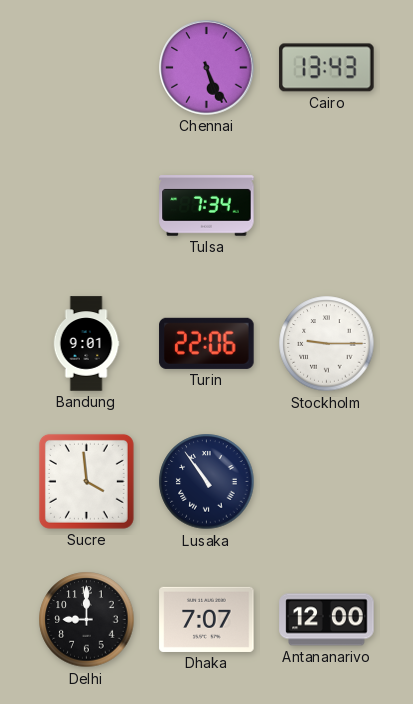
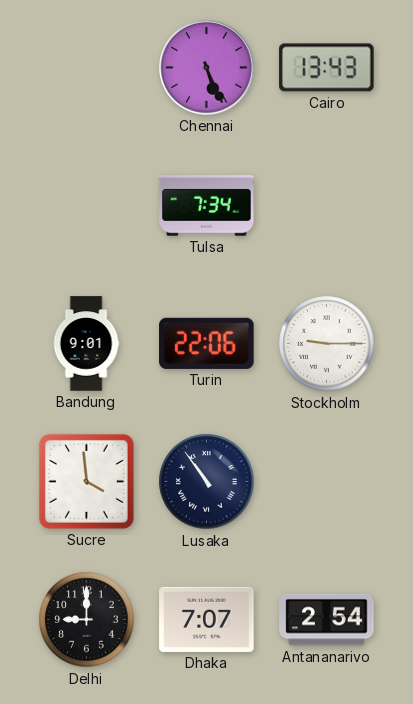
Antananarivo: 12:00 -> 2:54 (327, 620)
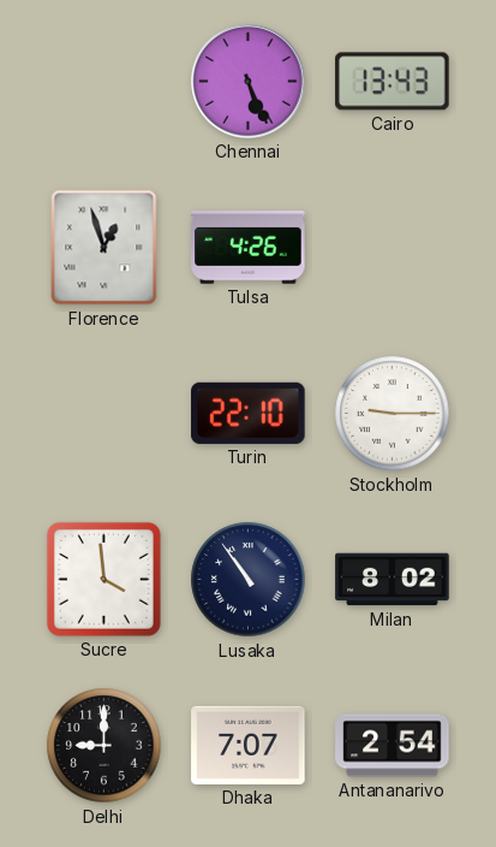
Florence: none -> 12:57 (104, 248)
Tulsa: 7:34 -> 4:26 (249, 248)
Bandung: 9:01 -> none (86, 344)
Turin: 22:06 -> 22:10 (249, 413)
Milan: none -> 8:02 (393, 580)
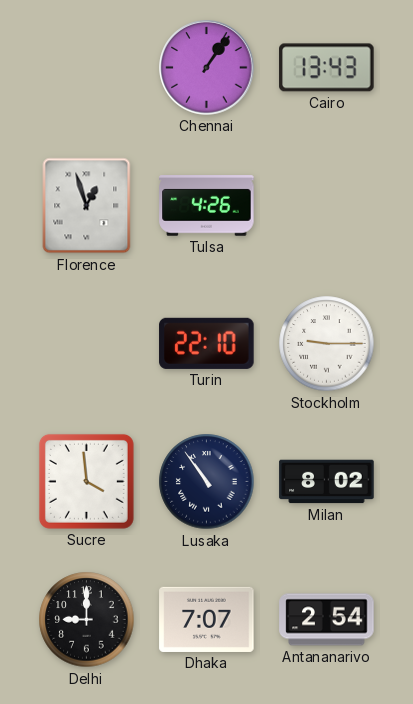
Chennai: 5:26 -> 1:06 (207, 68)
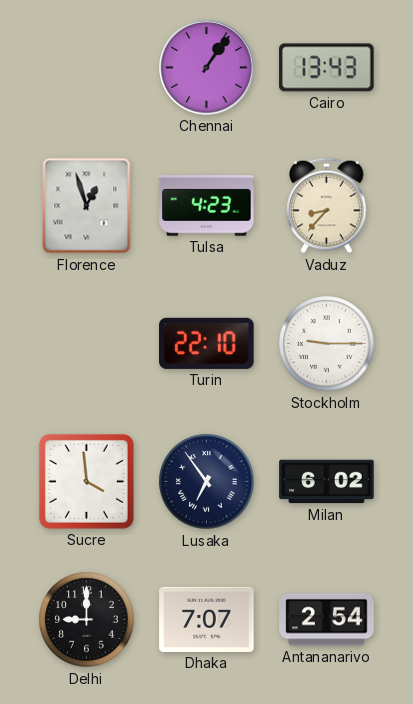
Tulsa: 4:26 -> 4:23 (207, 206)
Vaduz: none -> 8:37 (327, 206)
Lusaka: 10:54 -> 6:54 (207, 482)
Milan: 8:02 -> 6:02 (327, 482)
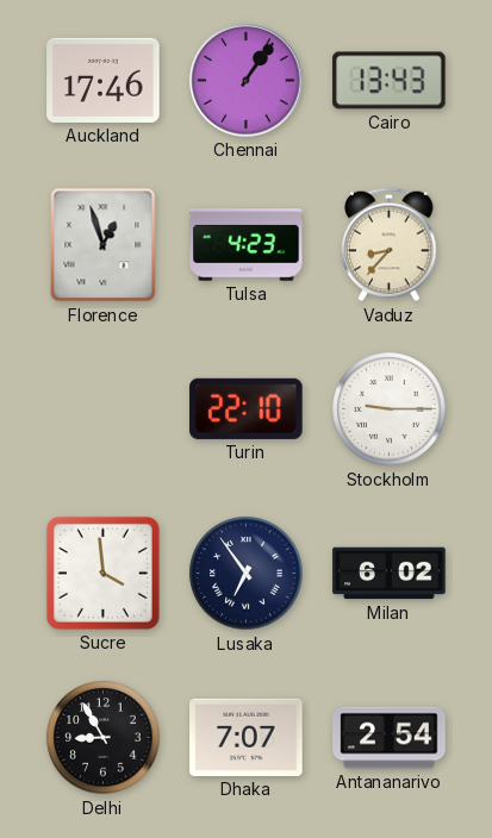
Auckland: none -> 17:46 (104, 80)
Delhi: 9:00 -> 8:55 (104, 738)
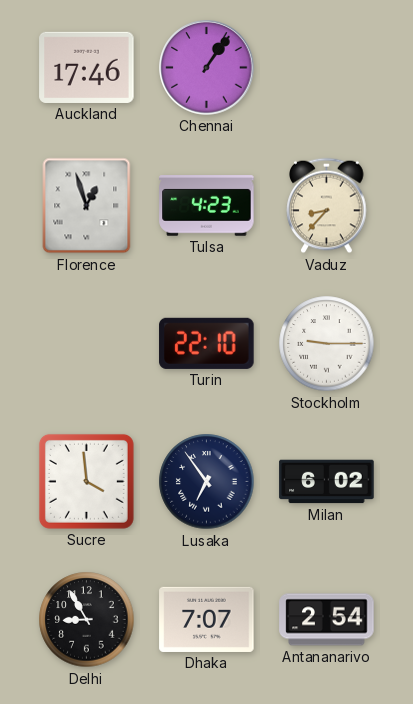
Cairo: 13:43 -> none (390, 81)
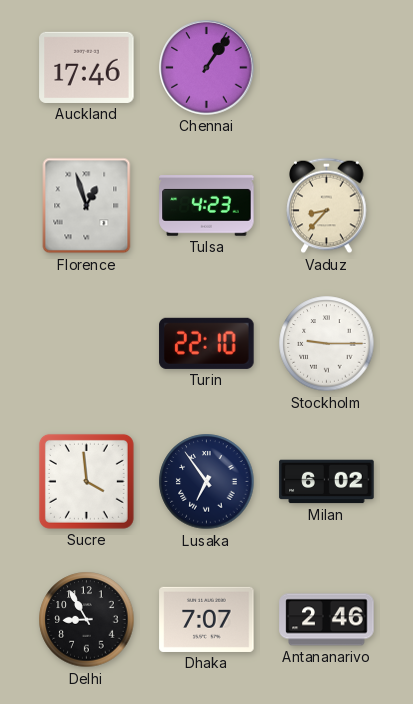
Antananarivo: 2:54 -> 2:46 (327, 620)
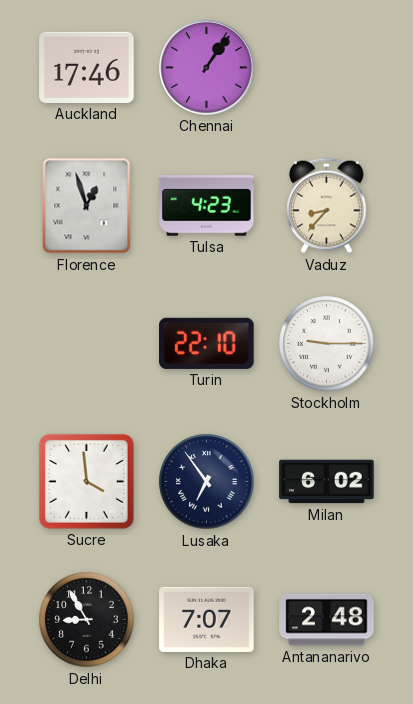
Antananarivo: 2:46 -> 2:48 (327, 620)
